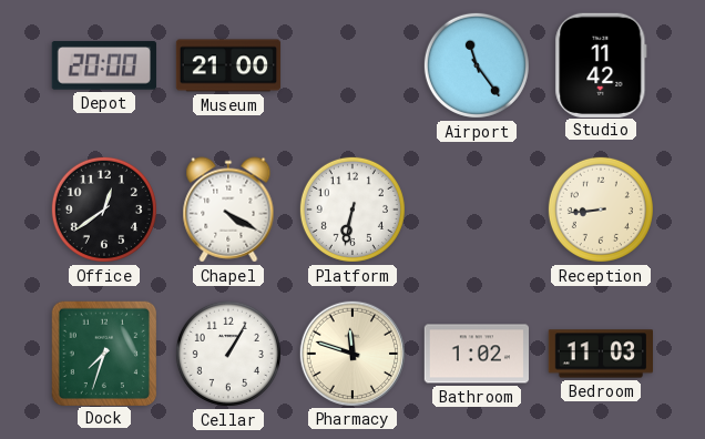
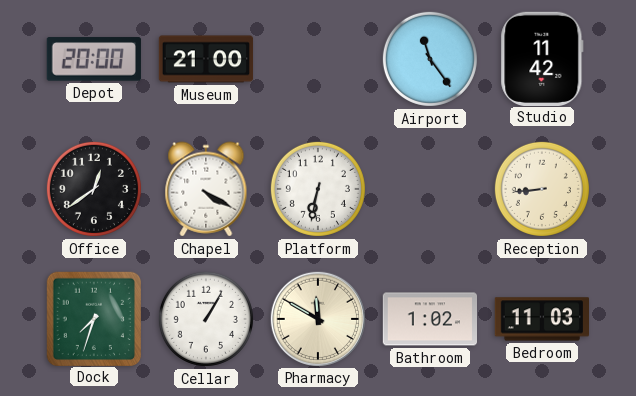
Pharmacy: 11:48 -> 11:50 (317, 318)
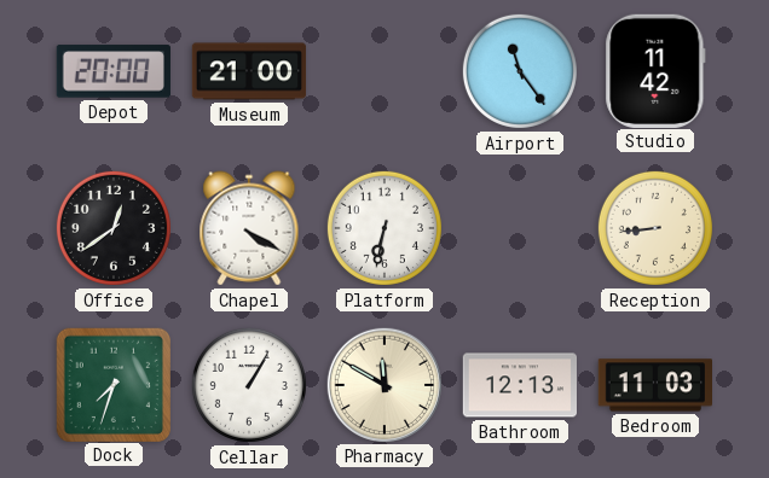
Bathroom: 1:02 -> 12:13 (519, 385)
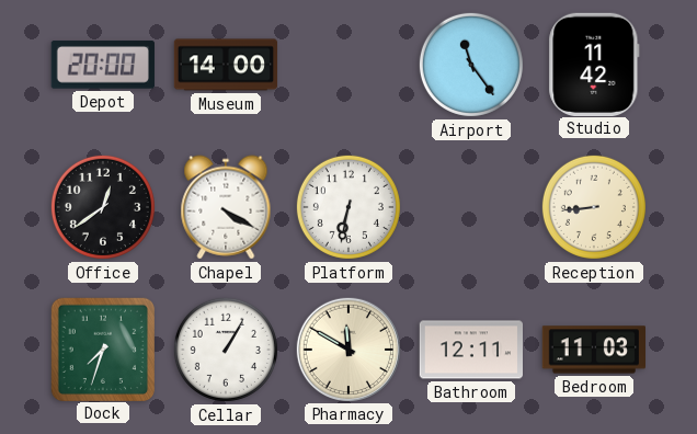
Museum: 21:00 -> 14:00 (226, 65)
Bathroom: 12:13 -> 12:11 (470, 350)
